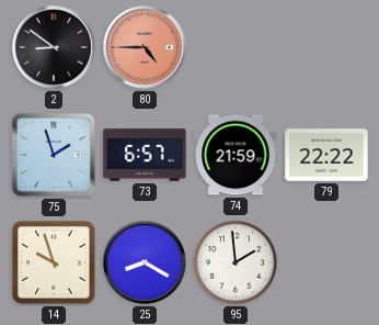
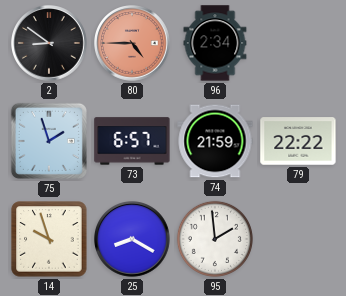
96: none -> 2:34 (215, 43)
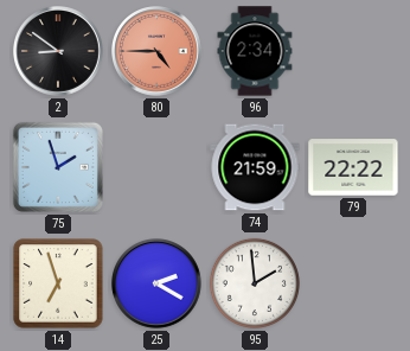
73: 6:57 -> none (132, 141)
14: 9:57 -> 6:57 (58, 283)
25: 8:20 -> 2:20 (158, 285)
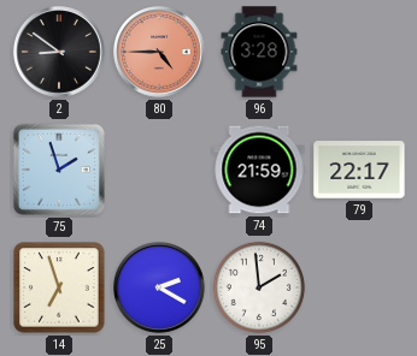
96: 2:34 -> 3:28 (259, 52)
79: 22:22 -> 22:17 (359, 170)
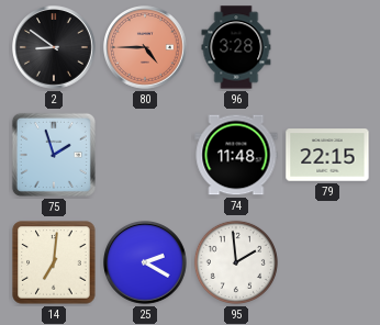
74: 21:59 -> 11:48 (236, 155)
79: 22:17 -> 22:15 (327, 155)
14: 6:57 -> 7:01 (54, 262)
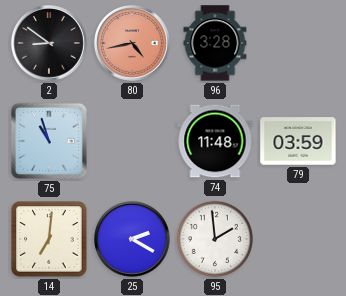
80: 4:45 -> 4:43 (133, 44)
75: 1:57 -> 10:57 (49, 141)
79: 22:15 -> 03:59 (298, 141)
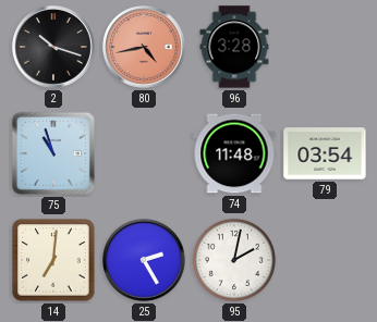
2: 8:51 -> 10:18 (54, 48)
79: 03:59 -> 03:54 (325, 153)
25: 2:20 -> 2:25 (145, 261)
95: 1:59 -> 2:02 (234, 260)
